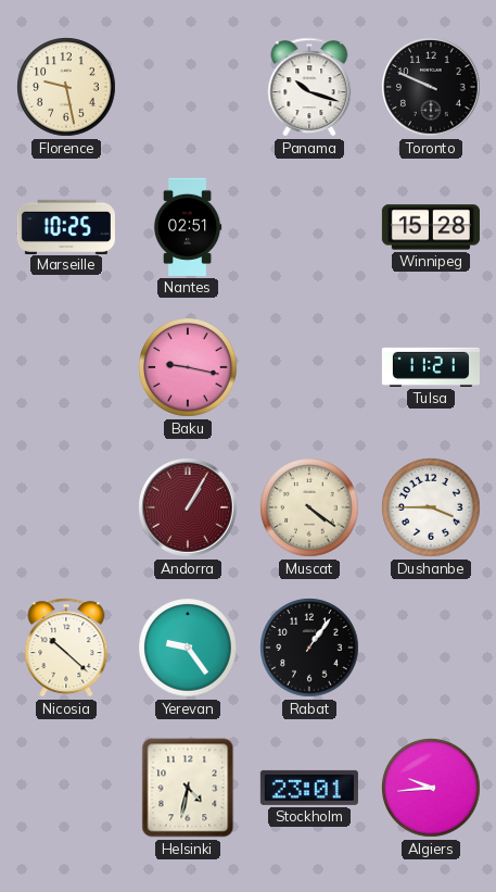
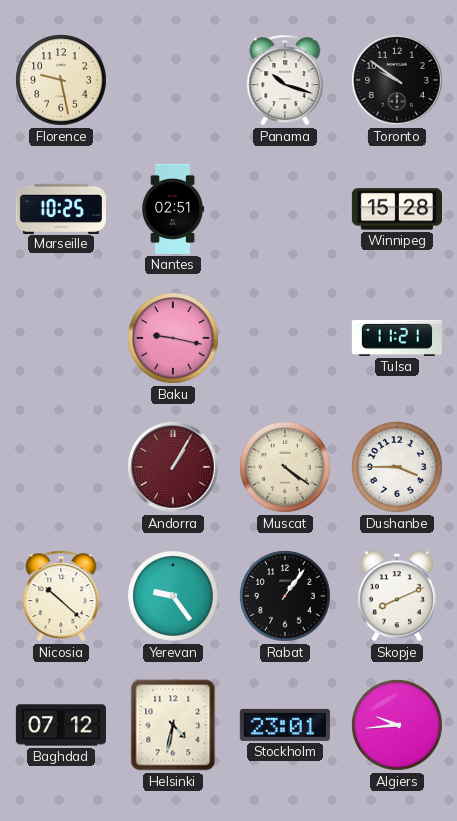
Toronto: 9:49 -> 9:51 (397, 80)
Skopje: none -> 8:11 (397, 596)
Baghdad: none -> 07:12 (61, 725)
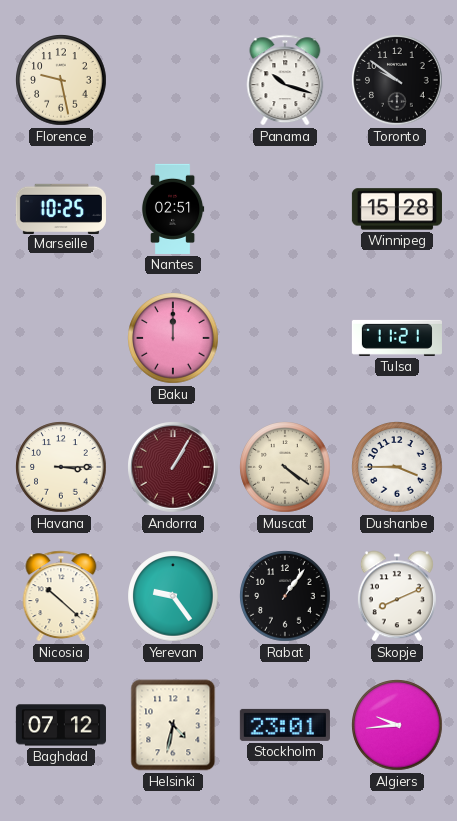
Baku: 9:17 -> 12:00 (173, 338)
Havana: none -> 3:15 (61, 467)
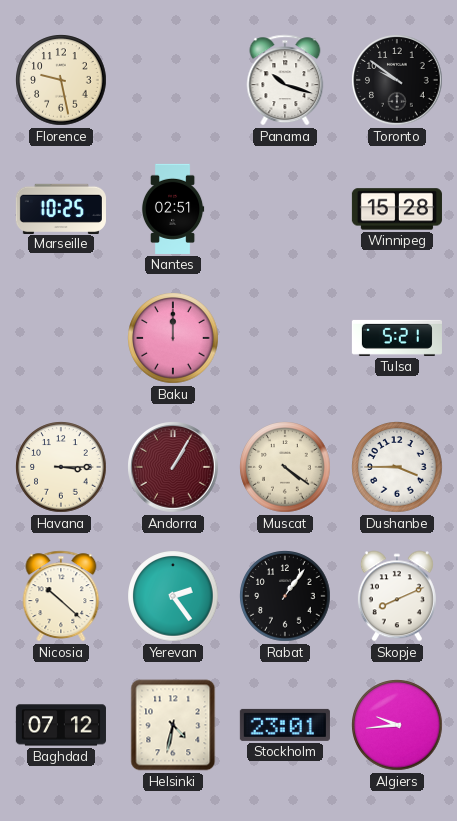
Tulsa: 11:21 -> 5:21 (397, 338)
Yerevan: 9:24 -> 2:24 (173, 596)
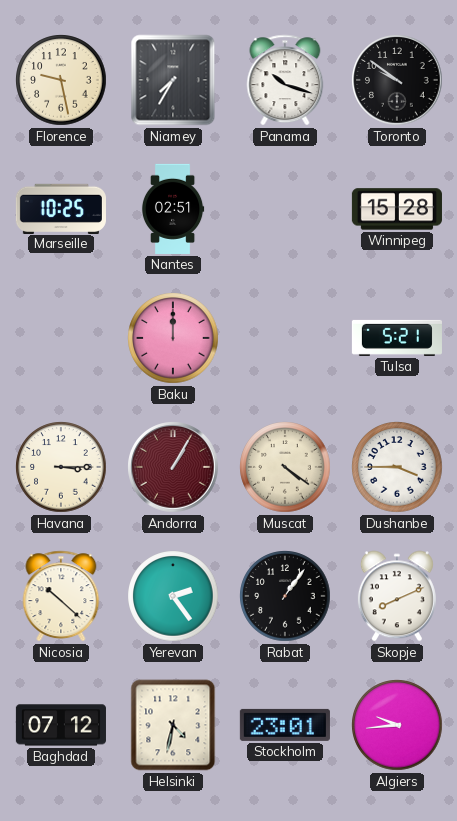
Niamey: none -> 7:35 (173, 80)
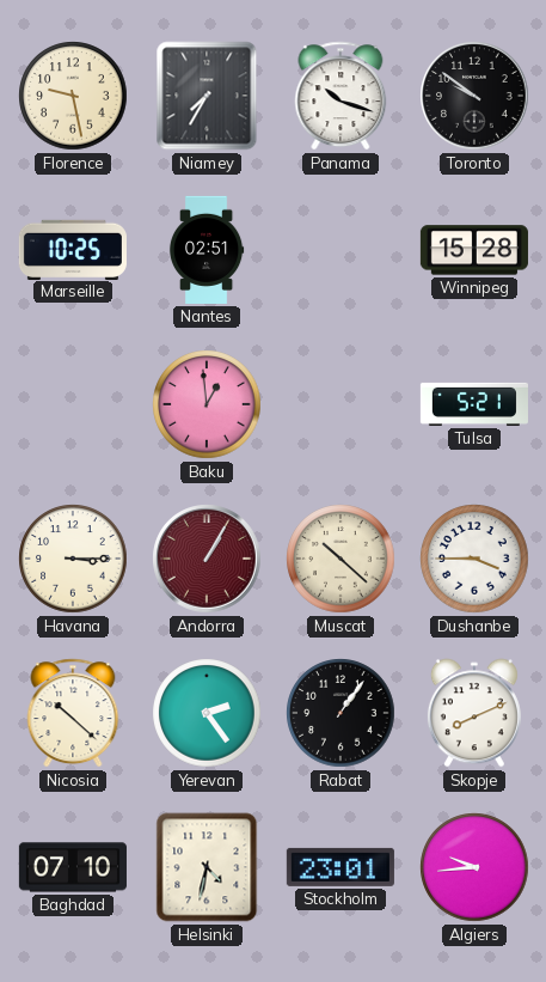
Baku: 12:00 -> 12:59 (207, 404)
Muscat: 4:21 -> 10:22 (341, 559)
Baghdad: 07:12 -> 07:10 (73, 867)
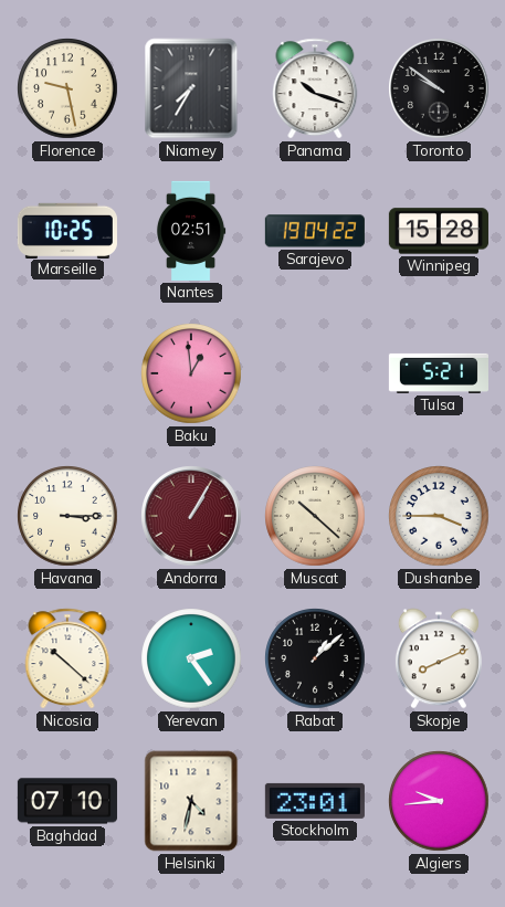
Sarajevo: none -> 19:04 (315, 231)
Rabat: 1:06 -> 1:08 (315, 658)
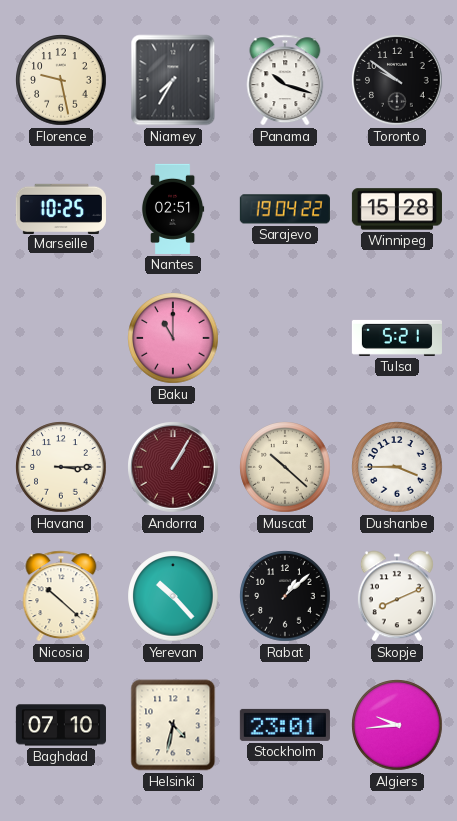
Baku: 12:59 -> 11:00 (173, 338)
Yerevan: 2:24 -> 10:23 (173, 596)
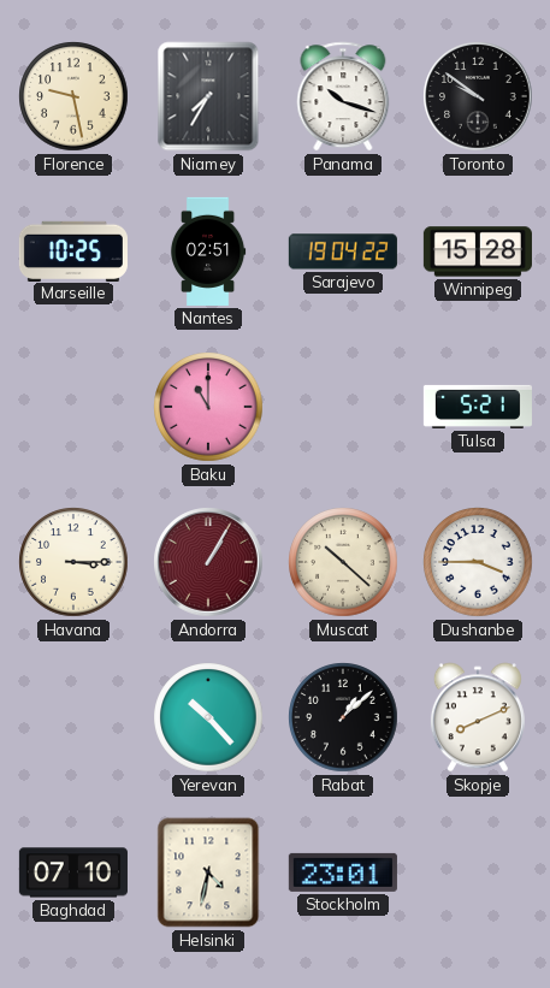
Nicosia: 10:22 -> none (61, 596)
Algiers: 9:44 -> none (397, 725)
